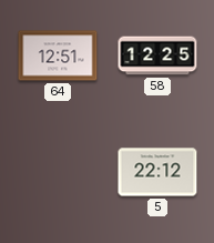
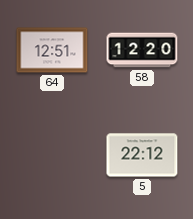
58: 12:25 -> 12:20 (142, 50)
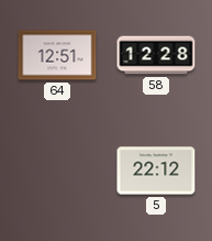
58: 12:20 -> 12:28 (156, 55)
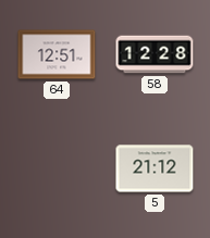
5: 22:12 -> 21:12 (155, 168)
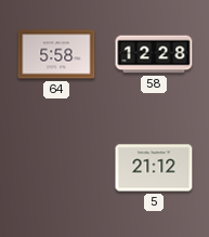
64: 12:51 -> 5:58 (56, 54)
